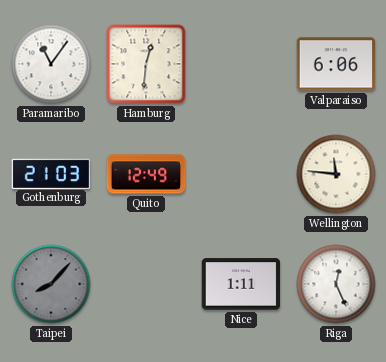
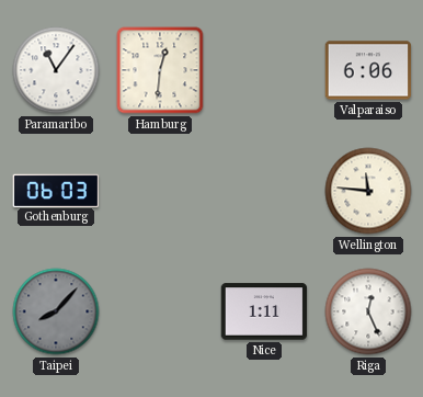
Gothenburg: 21:03 -> 06:03 (56, 190)
Quito: 12:49 -> none (146, 174)
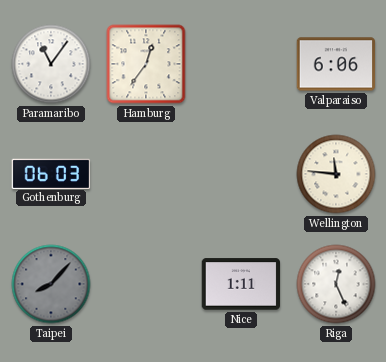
Hamburg: 12:31 -> 12:36 (146, 64)
